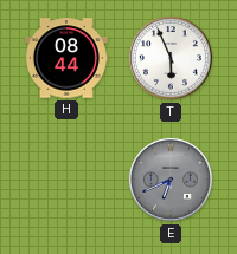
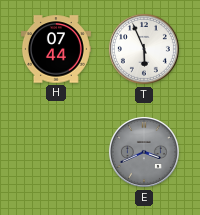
H: 08:44 -> 07:44 (56, 49)
E: 6:41 -> 3:41 (144, 152)
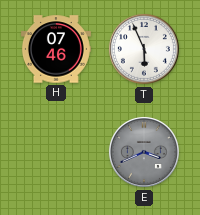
H: 07:44 -> 07:46 (56, 49)
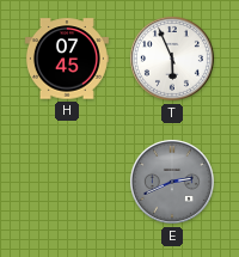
H: 07:46 -> 07:45 (67, 59)
E: 3:41 -> 2:41 (172, 182)
